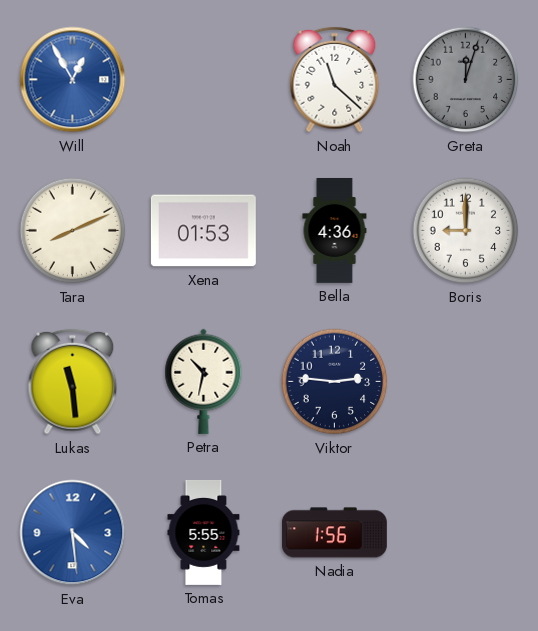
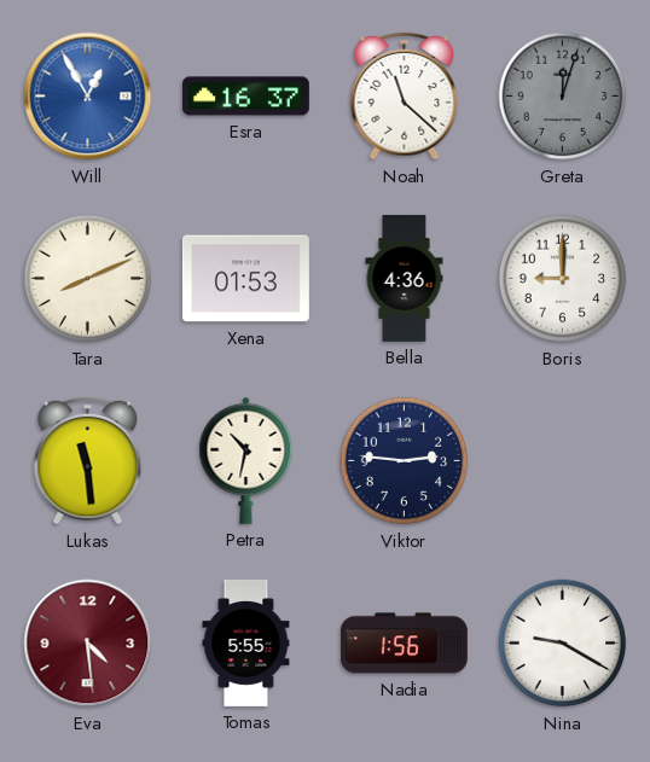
Esra: none -> 16:37 (245, 97)
Eva dial: blue -> burgundy (88, 644)
Nina: none -> 9:20 (563, 644)
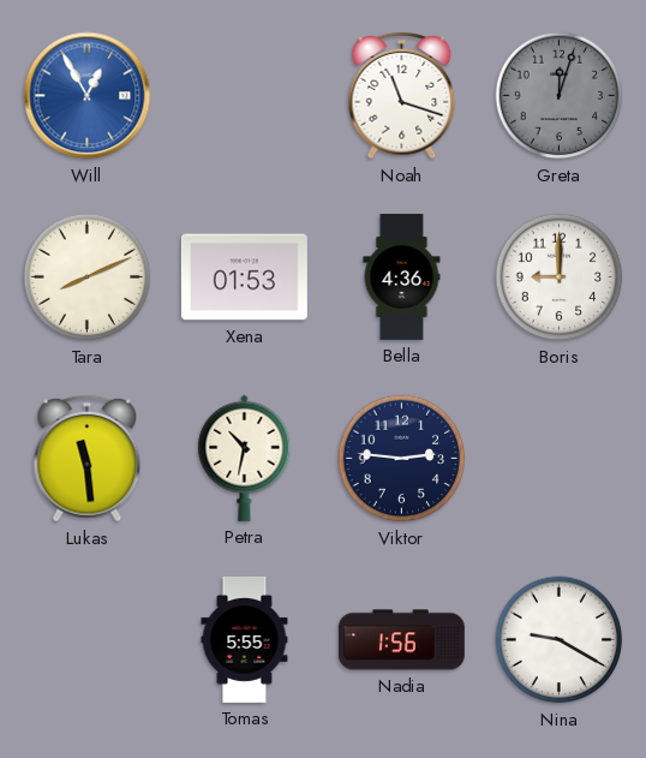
Esra: 16:37 -> none (245, 97)
Noah: 11:22 -> 11:18 (402, 96)
Eva: 4:29 -> none (88, 644)
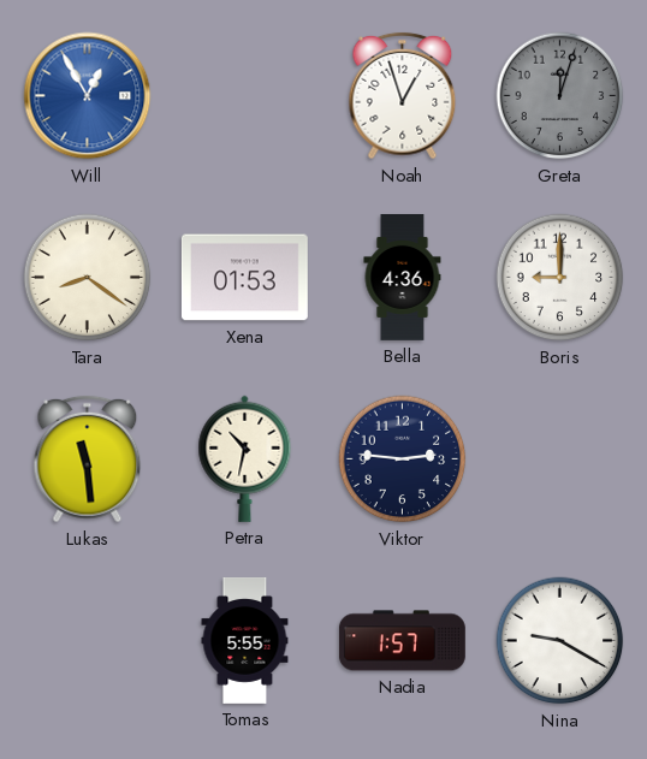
Noah: 11:18 -> 12:57 (403, 96)
Tara: 8:11 -> 8:21 (88, 278)
Nadia: 1:56 -> 1:57 (402, 641)
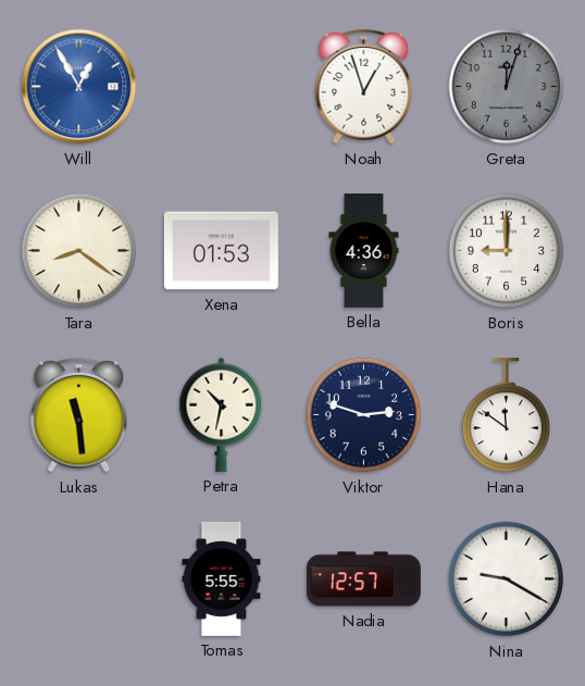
Viktor: 2:46 -> 2:48 (364, 415)
Hana: none -> 11:51 (507, 415)
Nadia: 1:57 -> 12:57 (363, 579)
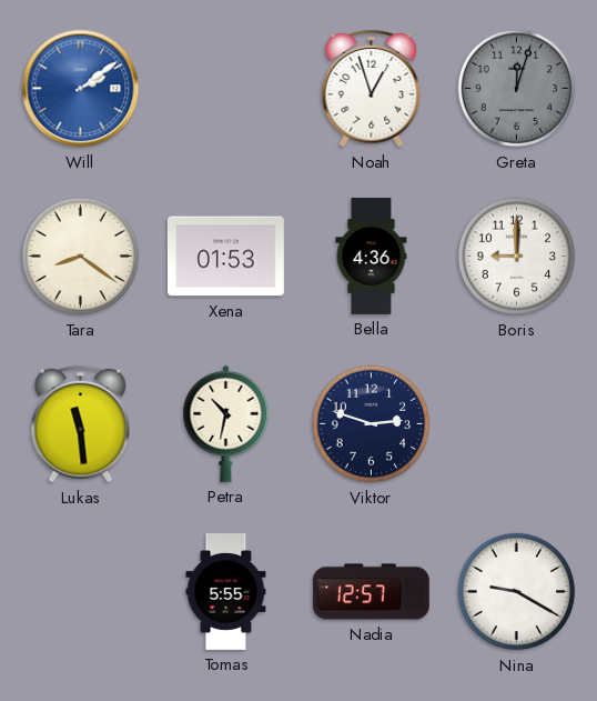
Will: 12:55 -> 2:09 (81, 89)
Hana: 11:51 -> none (507, 415)
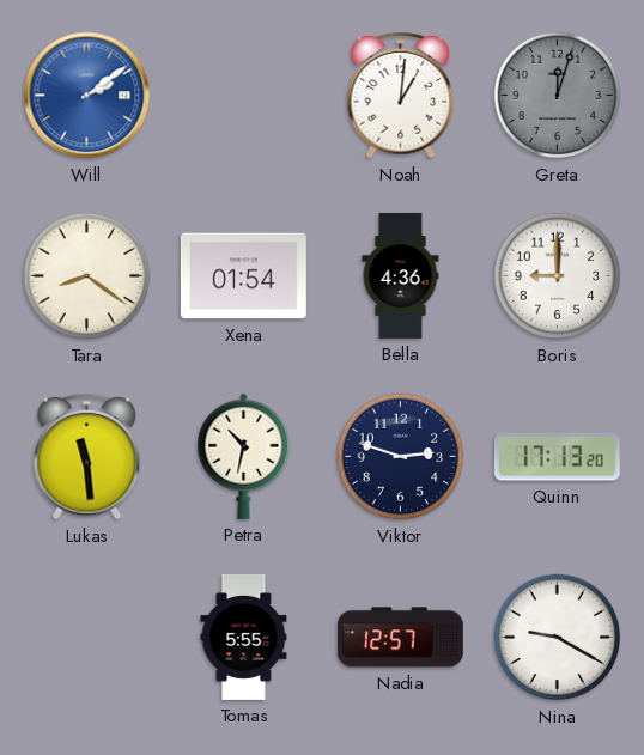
Noah: 12:57 -> 1:01 (401, 96)
Xena: 01:53 -> 01:54 (243, 276)
Quinn: none -> 17:13 (557, 457)
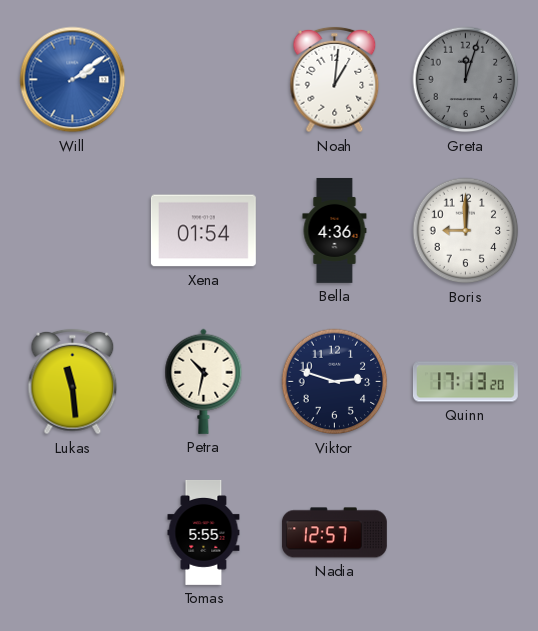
Tara: 8:21 -> none (87, 276)
Nina: 9:20 -> none (558, 638)
